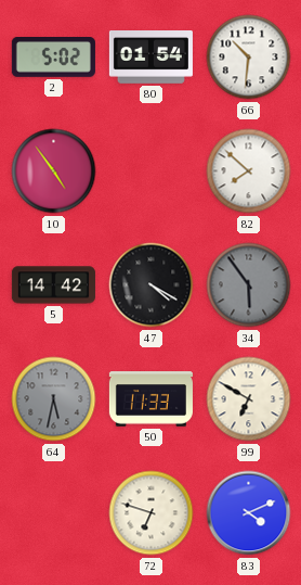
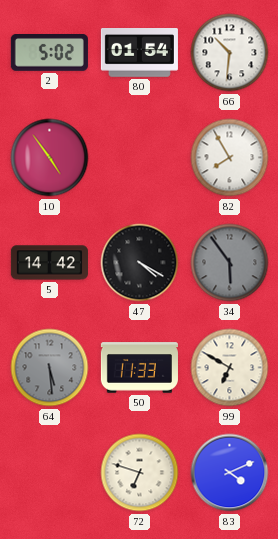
82: 7:52 -> 7:55 (230, 158)
64: 5:32 -> 5:29 (50, 368)
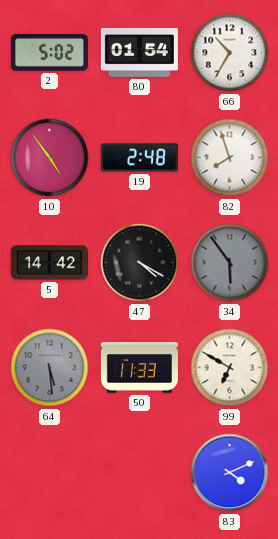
66: 10:31 -> 10:35 (230, 53)
19: none -> 2:48 (139, 158)
82: 7:55 -> 7:57 (230, 158)
72: 6:48 -> none (140, 473)
